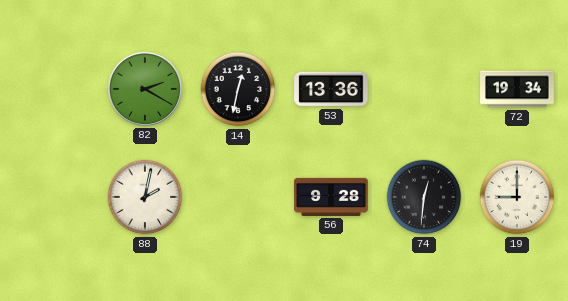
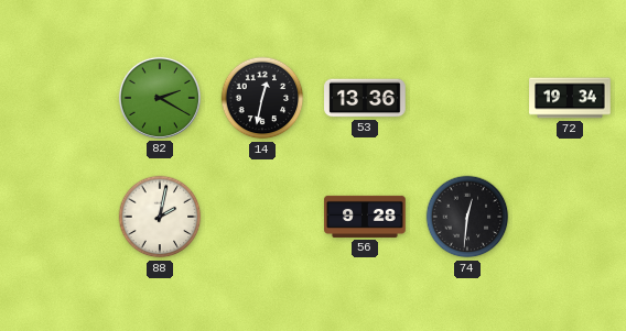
19: 9:00 -> none (517, 197)
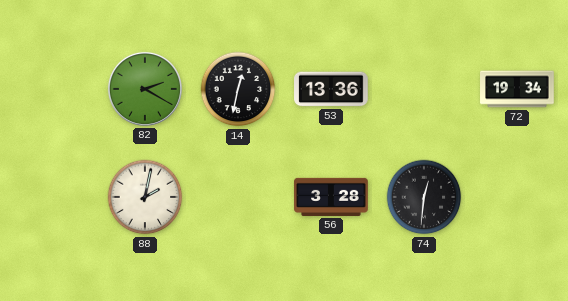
56: 9:28 -> 3:28 (331, 197)
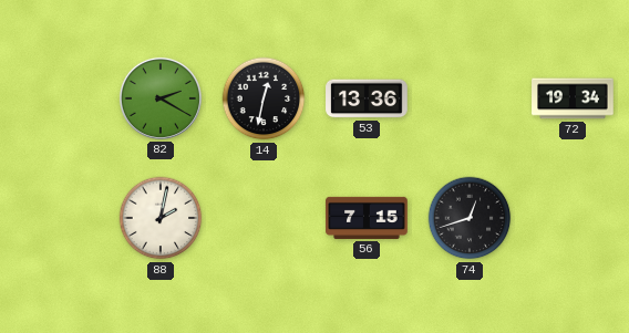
56: 3:28 -> 7:15 (367, 218)
74: 12:31 -> 12:42 (470, 218)
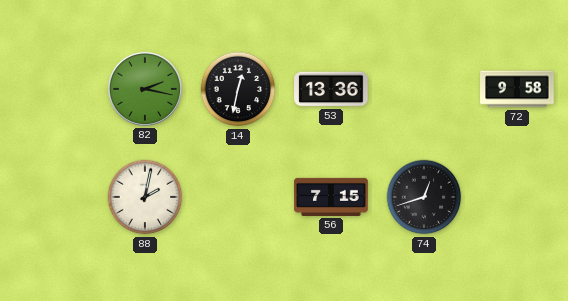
82: 2:20 -> 2:17 (145, 89)
72: 19:34 -> 9:58 (517, 89)
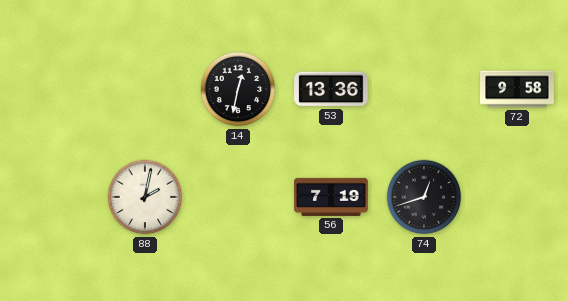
82: 2:17 -> none (145, 89)
56: 7:15 -> 7:19 (331, 197)
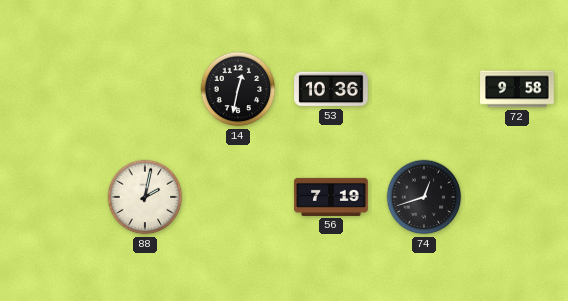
53: 13:36 -> 10:36 (331, 89)
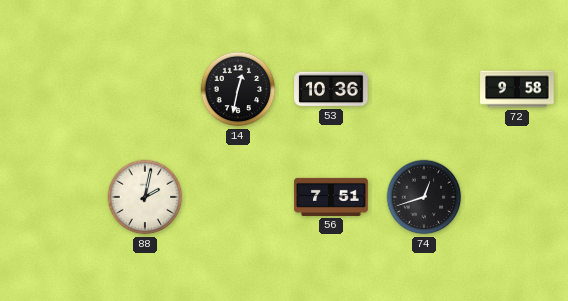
56: 7:19 -> 7:51 (331, 197)
